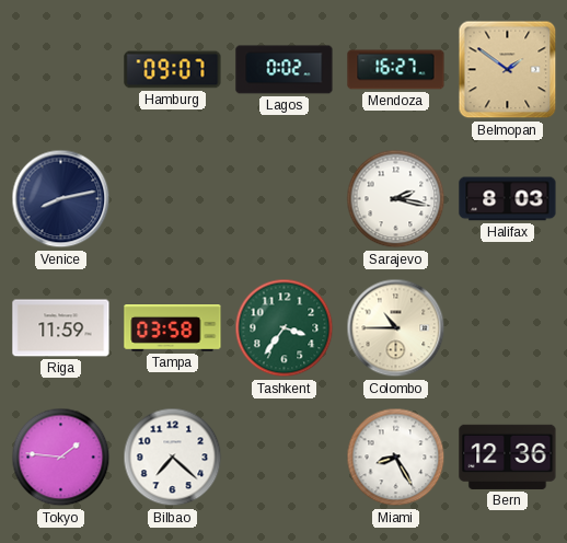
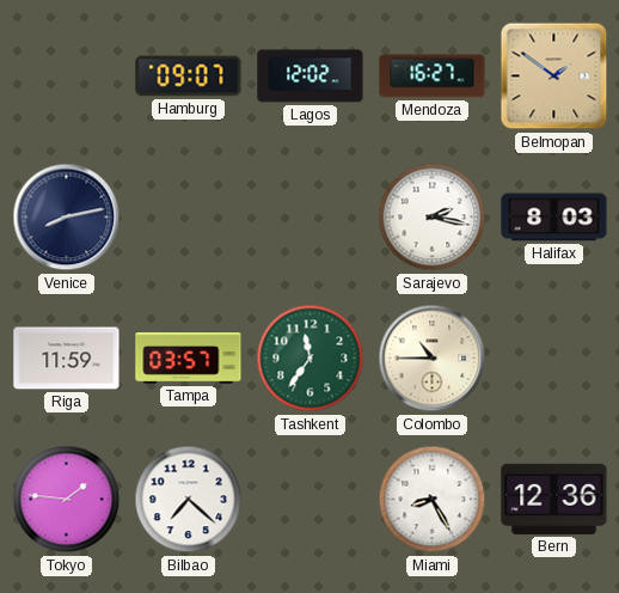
Lagos: 0:02 -> 12:02 (311, 77)
Tampa: 03:58 -> 03:57 (189, 359)
Tashkent: 3:36 -> 11:36 (311, 359)
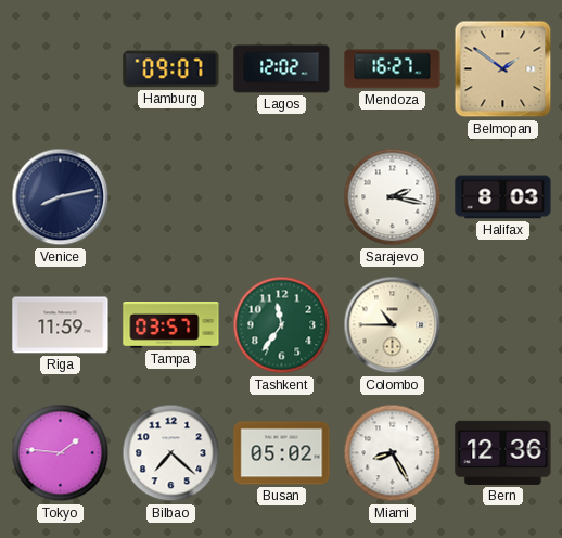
Busan: none -> 05:02 (282, 453)
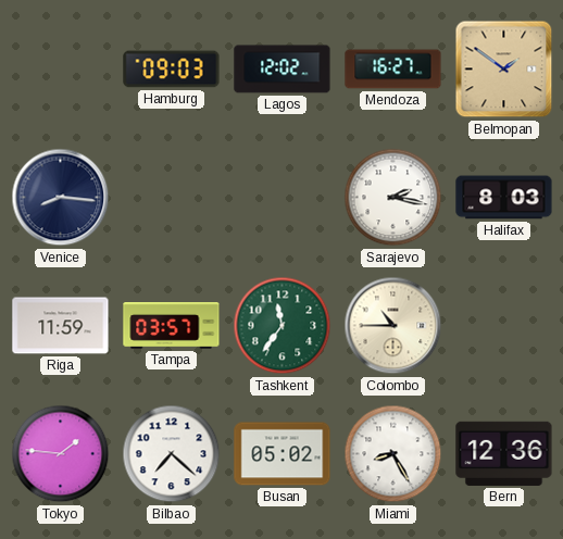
Hamburg: 09:07 -> 09:03 (172, 70)
Venice: 8:13 -> 8:16 (61, 198)
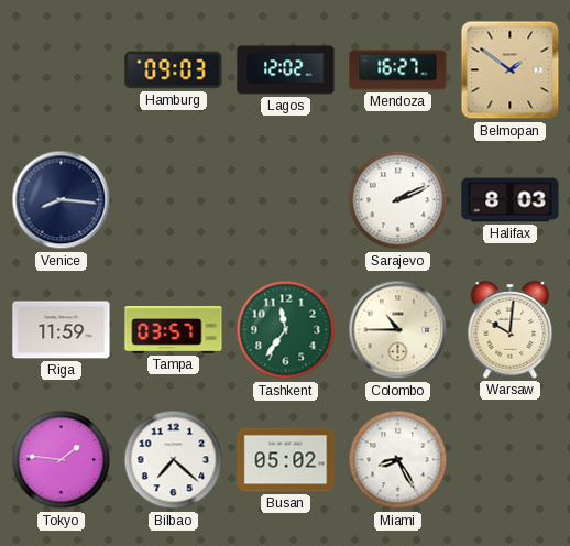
Sarajevo: 2:17 -> 2:11 (398, 200)
Warsaw: none -> 10:01 (511, 330)
Bern: 12:36 -> none (504, 453)
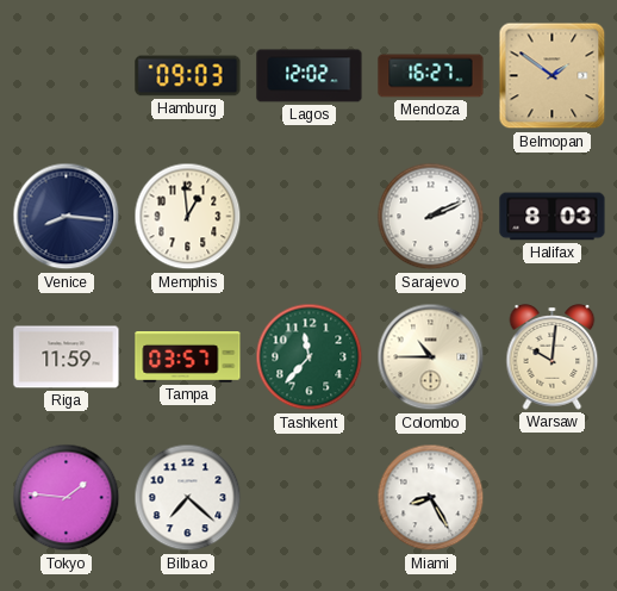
Memphis: none -> 12:59 (188, 217)
Tashkent: 11:36 -> 11:37 (310, 357)
Busan: 05:02 -> none (286, 460)
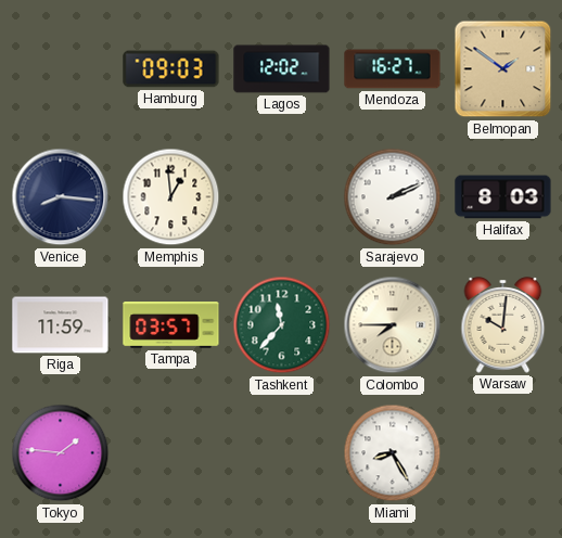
Colombo: 10:45 -> 7:45 (393, 325)
Bilbao: 7:22 -> none (188, 498)
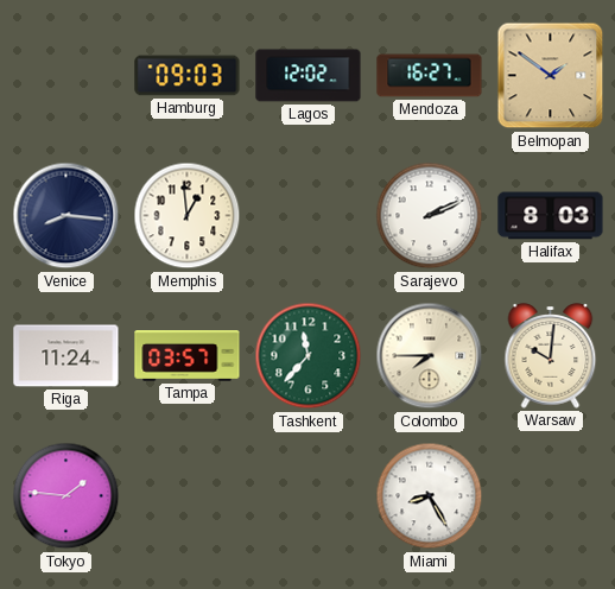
Riga: 11:59 -> 11:24 (66, 356)
